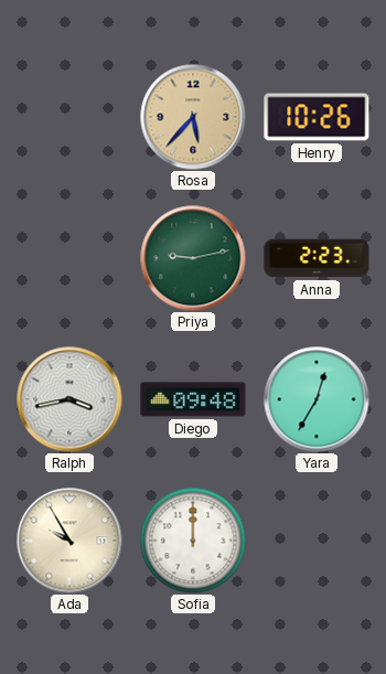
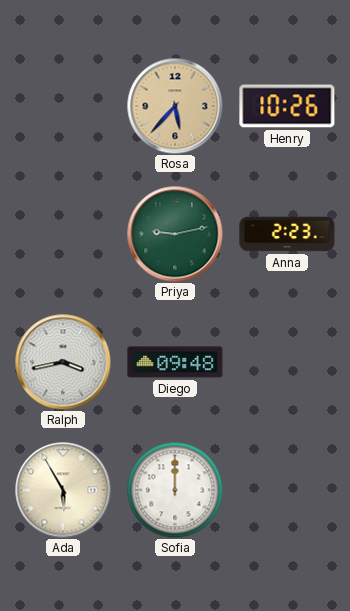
Yara: 12:35 -> none (317, 399)
Ada: 9:55 -> 5:55 (63, 490)
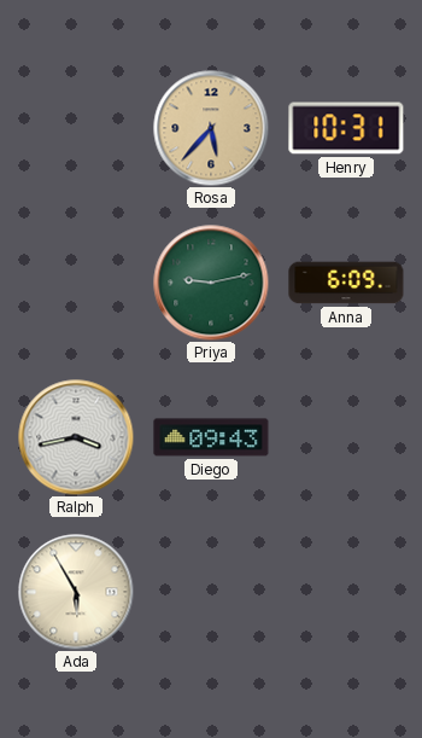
Henry: 10:26 -> 10:31 (346, 128)
Anna: 2:23 -> 6:09 (346, 283)
Diego: 09:48 -> 09:43 (211, 437)
Sofia: 12:00 -> none (175, 490)
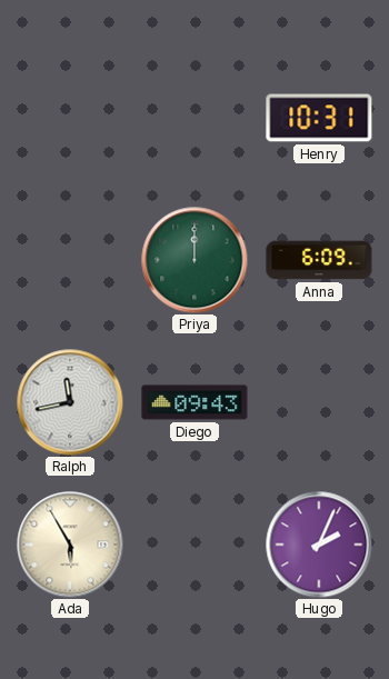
Rosa: 5:37 -> none (211, 128)
Priya: 9:13 -> 12:00 (194, 260)
Ralph: 3:43 -> 11:43 (70, 402)
Hugo: none -> 2:04 (319, 545)
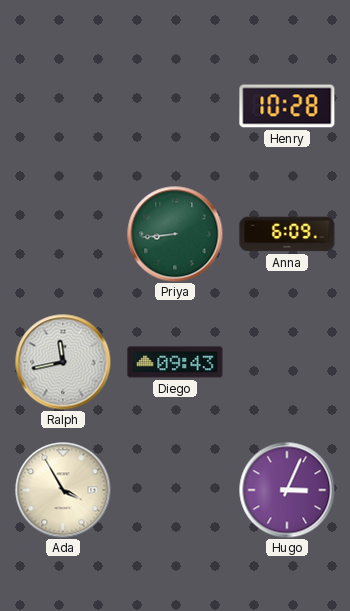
Henry: 10:31 -> 10:28 (287, 106)
Priya: 12:00 -> 8:44 (175, 234)
Ada: 5:55 -> 3:55 (63, 490)
Hugo: 2:04 -> 3:04 (287, 490)
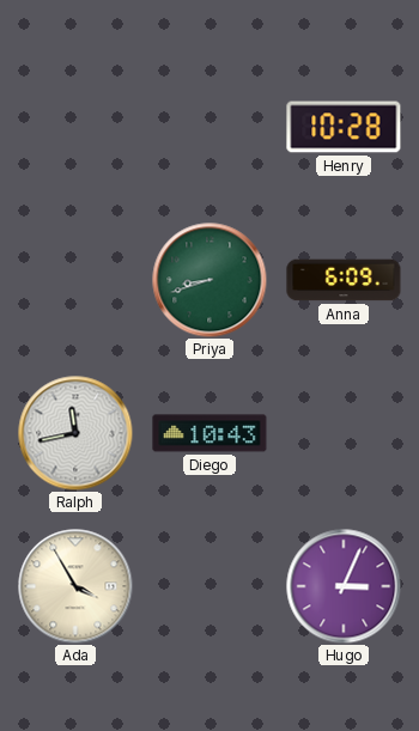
Priya: 8:44 -> 8:42 (209, 280)
Diego: 09:43 -> 10:43 (209, 433)
